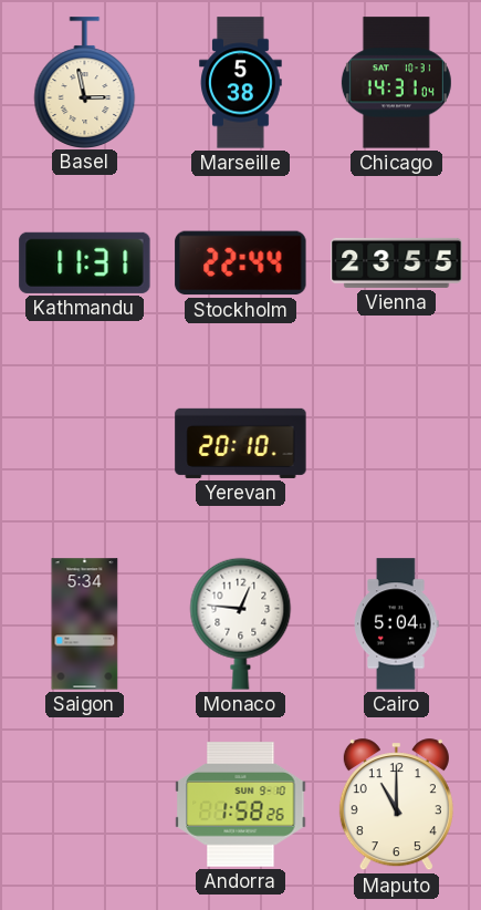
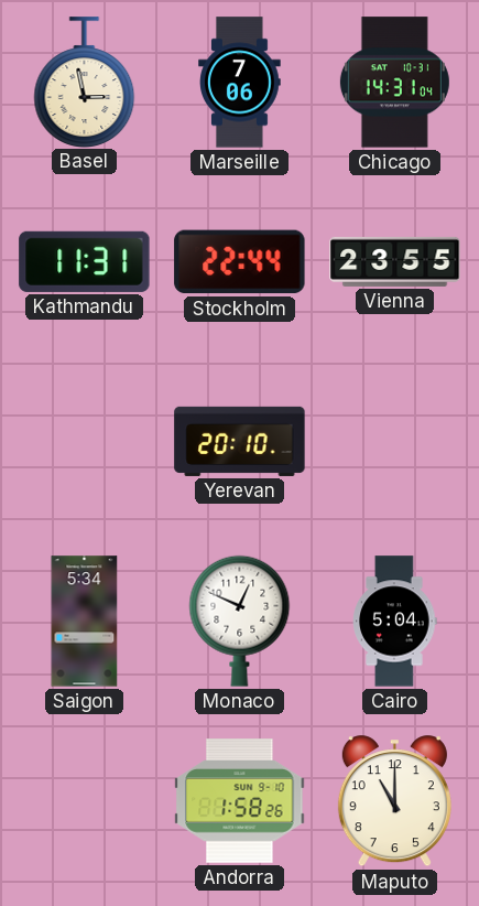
Marseille: 5:38 -> 7:06 (240, 83)
Monaco: 12:46 -> 12:49 (240, 621)
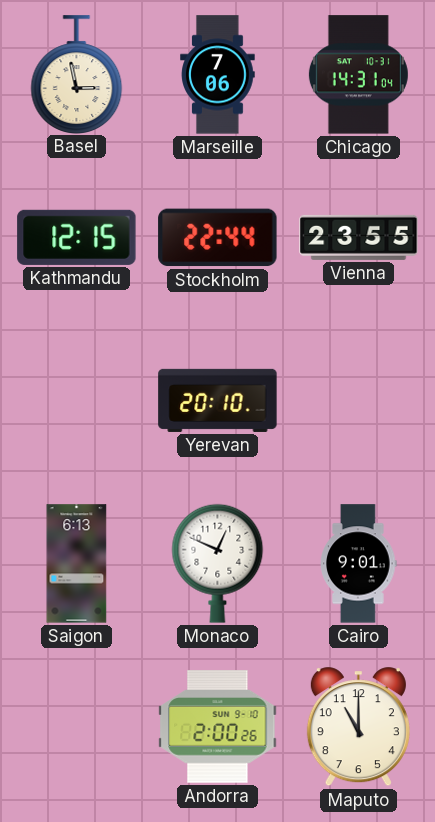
Kathmandu: 11:31 -> 12:15 (77, 237)
Saigon: 5:34 -> 6:13 (77, 564)
Cairo: 5:04 -> 9:01 (359, 564)
Andorra: 1:58 -> 2:00 (218, 727)
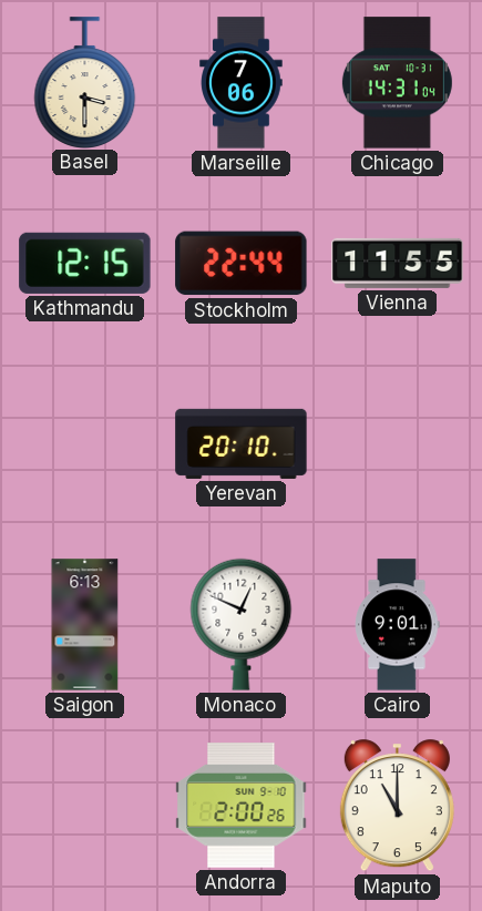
Basel: 2:58 -> 3:30 (85, 82)
Vienna: 23:55 -> 11:55 (398, 263)
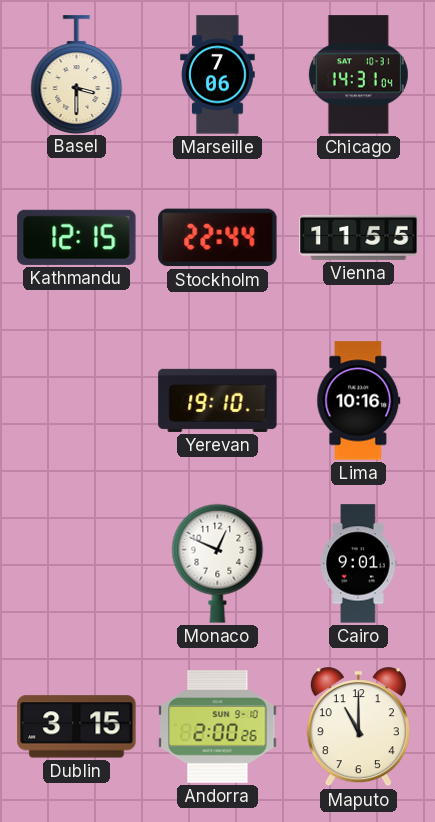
Yerevan: 20:10 -> 19:10 (218, 400)
Lima: none -> 10:16 (359, 401)
Saigon: 6:13 -> none (85, 625)
Dublin: none -> 3:15 (77, 727)
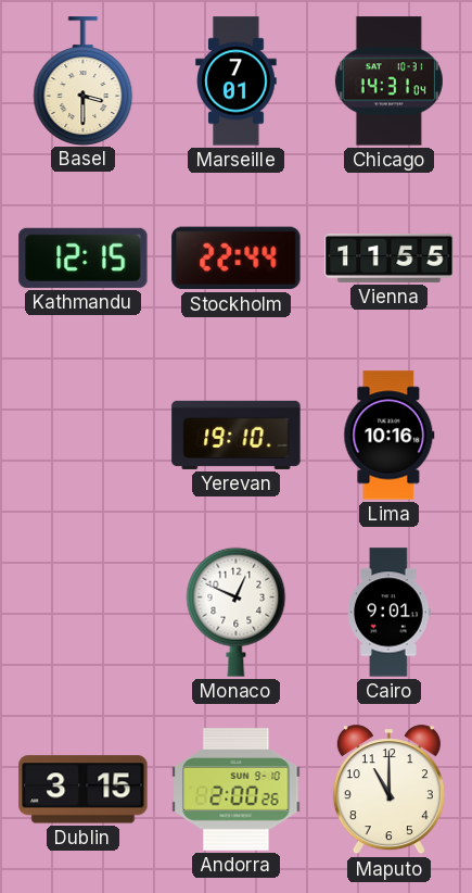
Marseille: 7:06 -> 7:01 (237, 81)
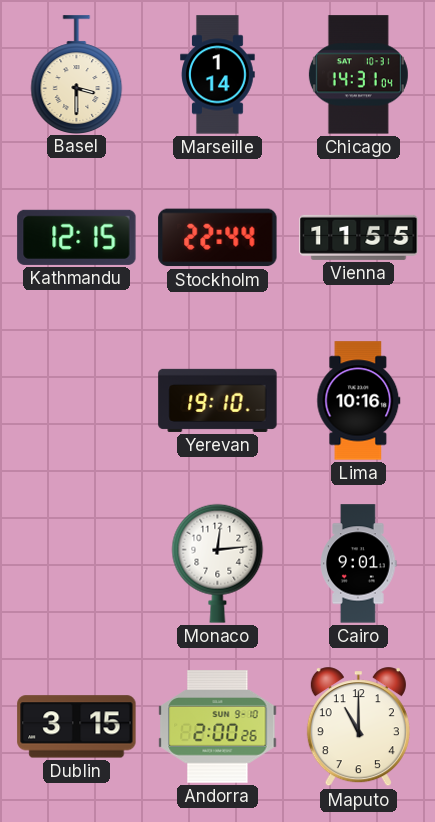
Marseille: 7:01 -> 1:14 (218, 75)
Monaco: 12:49 -> 12:14 (218, 563)
